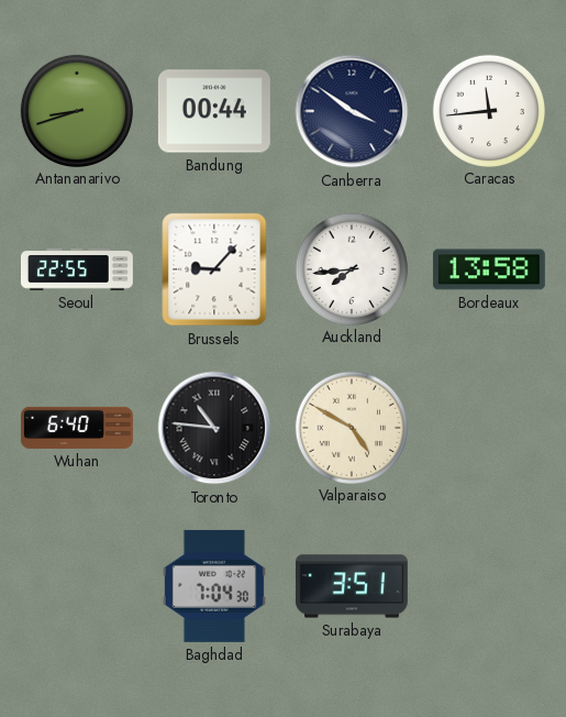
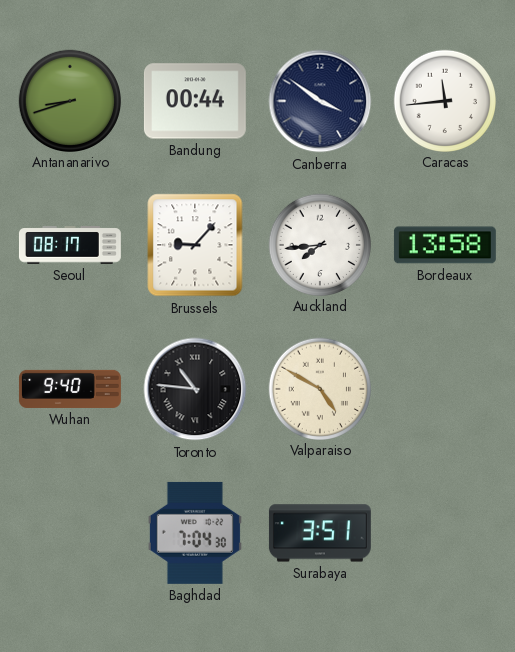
Seoul: 22:55 -> 08:17 (70, 245)
Wuhan: 6:40 -> 9:40 (70, 389)
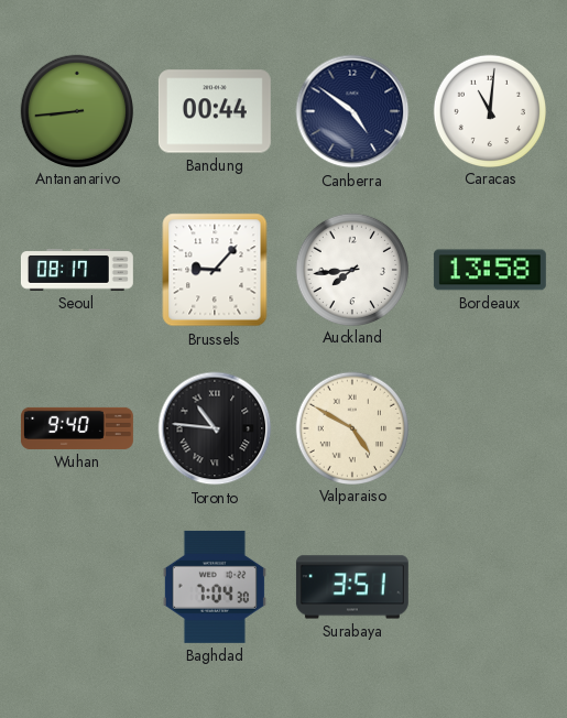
Antananarivo: 8:42 -> 8:44 (76, 110)
Canberra: 3:51 -> 4:51 (352, 111)
Caracas: 11:44 -> 11:01 (489, 110)
